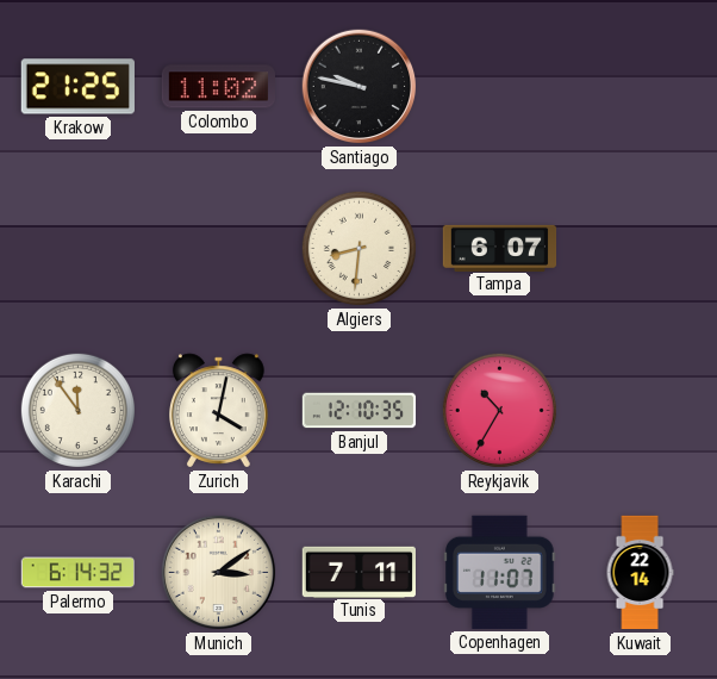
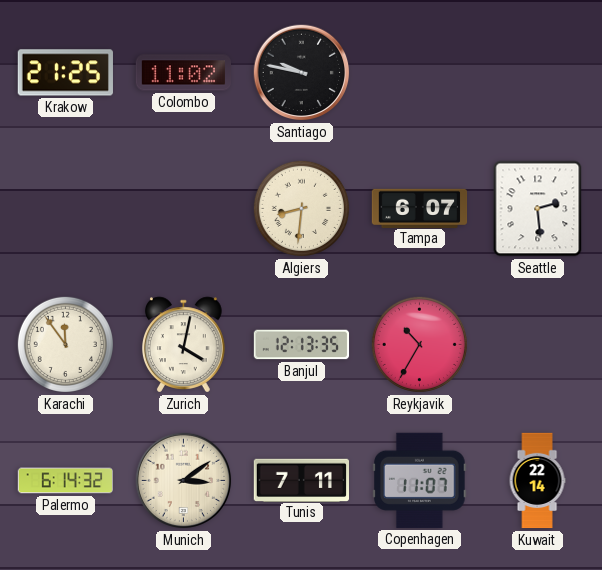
Seattle: none -> 2:29 (538, 209)
Banjul: 12:10 -> 12:13 (302, 345)
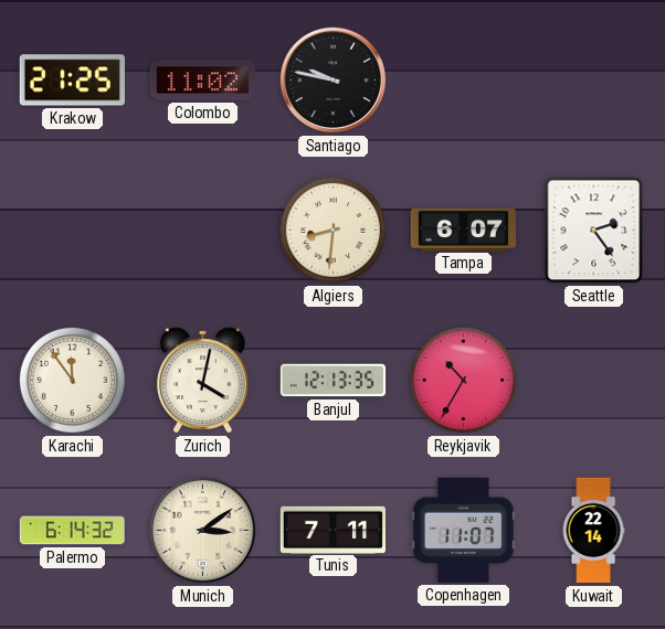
Seattle: 2:29 -> 2:24 (594, 231)
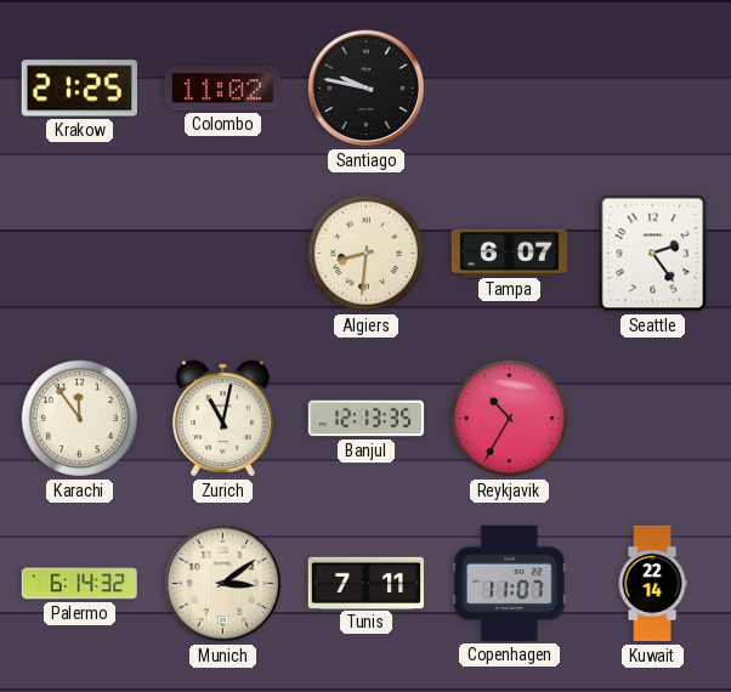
Zurich: 4:02 -> 11:02 (223, 419)
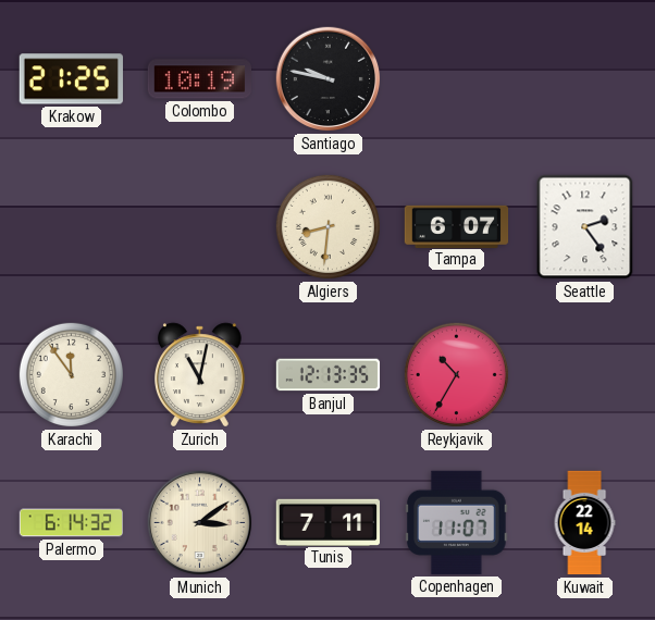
Colombo: 11:02 -> 10:19 (199, 79)
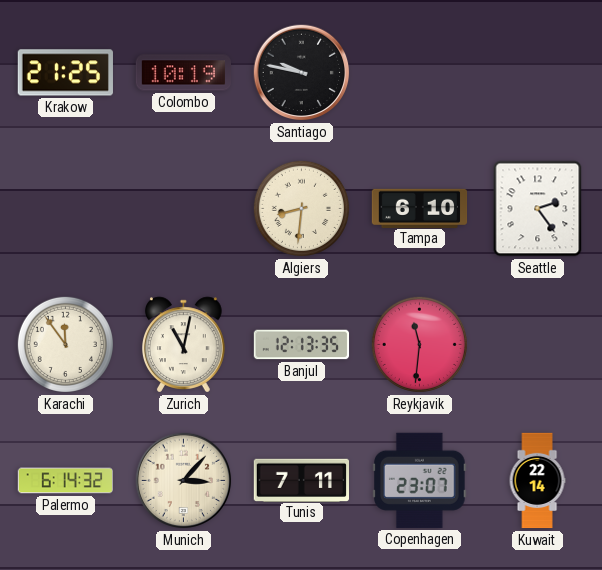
Tampa: 6:07 -> 6:10 (420, 208)
Reykjavik: 10:35 -> 11:31 (419, 344)
Munich: 3:09 -> 3:07 (184, 481)
Copenhagen: 11:07 -> 23:07 (420, 480)
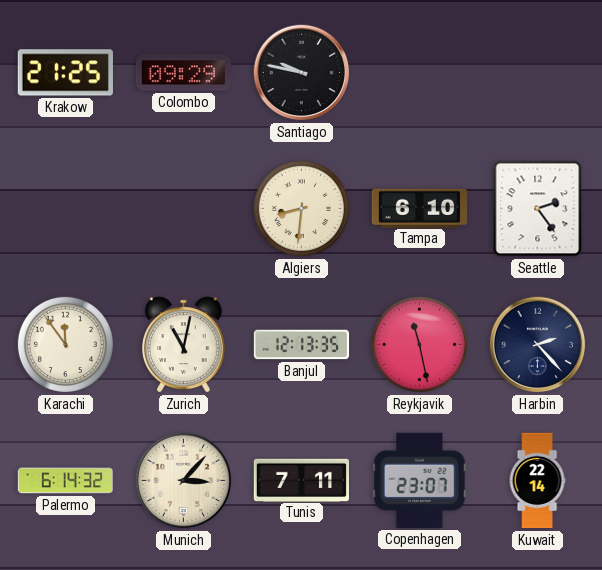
Colombo: 10:19 -> 09:29 (183, 73)
Reykjavik: 11:31 -> 11:28 (419, 344)
Harbin: none -> 2:23 (538, 345)
